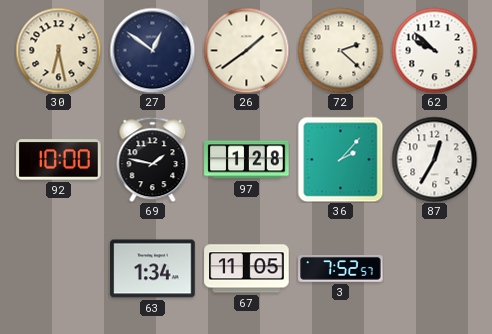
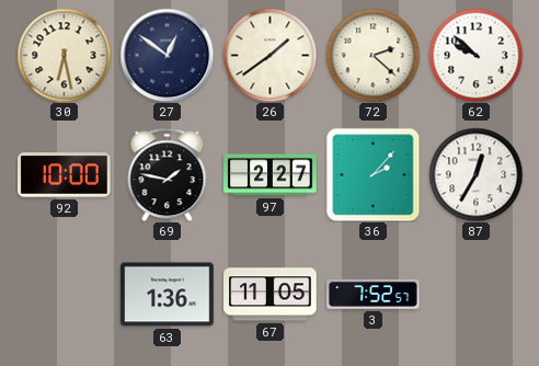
97: 1:28 -> 2:27 (271, 175)
63: 1:34 -> 1:36 (168, 295)
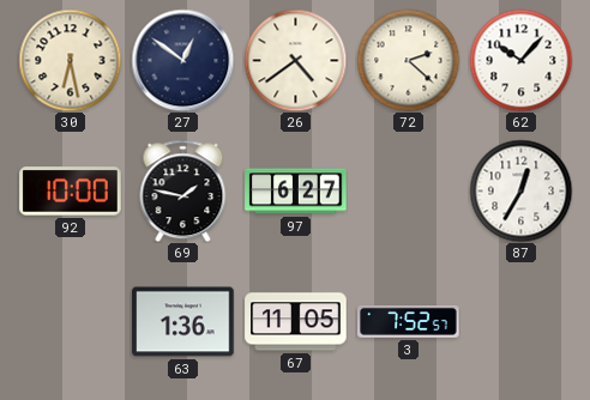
26: 1:39 -> 4:39 (295, 60)
62: 9:52 -> 10:07 (520, 60)
97: 2:27 -> 6:27 (296, 192)
36: 2:07 -> none (372, 174)
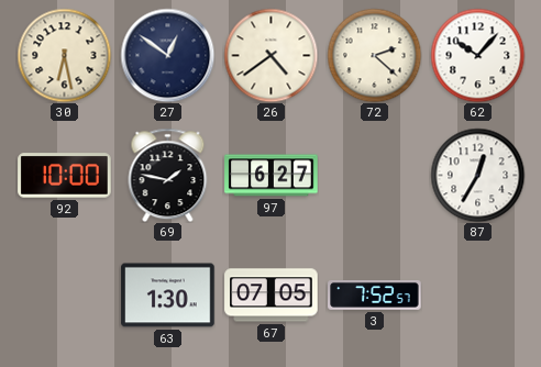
63: 1:36 -> 1:30 (168, 296)
67: 11:05 -> 07:05 (272, 296)
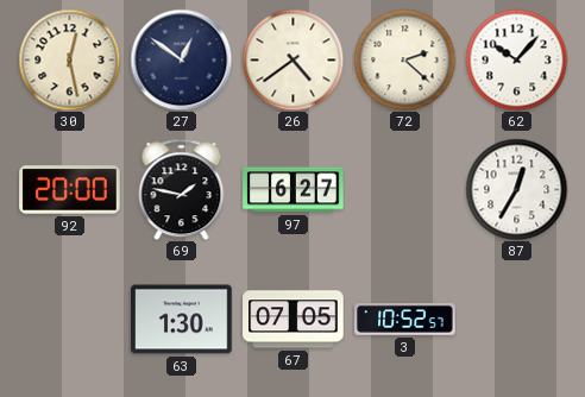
30: 6:28 -> 12:28 (69, 59)
92: 10:00 -> 20:00 (70, 190)
3: 7:52 -> 10:52 (405, 320)
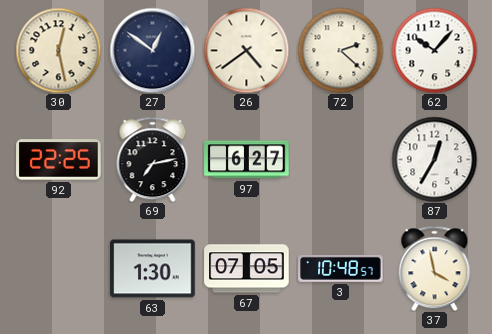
92: 20:00 -> 22:25 (59, 160)
69: 1:47 -> 7:13 (153, 159)
3: 10:52 -> 10:48 (341, 269)
37: none -> 3:58 (435, 268)
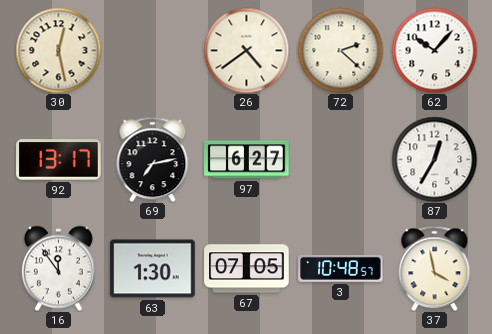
27: 12:51 -> none (152, 50)
92: 22:25 -> 13:17 (59, 160)
16: none -> 11:54 (58, 268)
